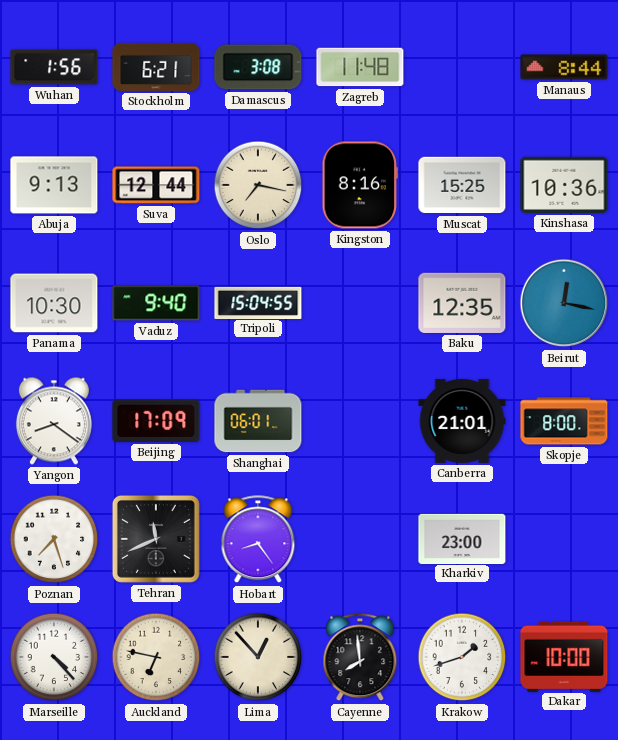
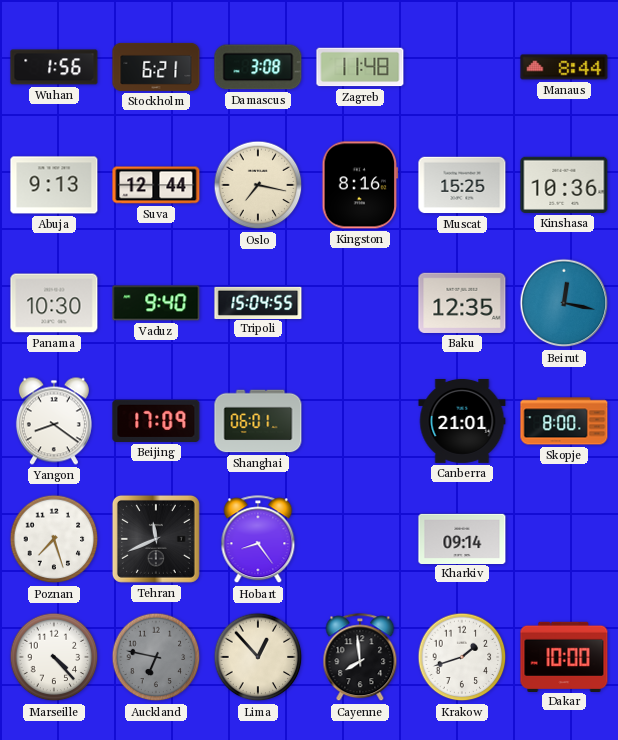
Kharkiv: 23:00 -> 09:14 (462, 538)
Auckland dial: cream -> grey (156, 657)
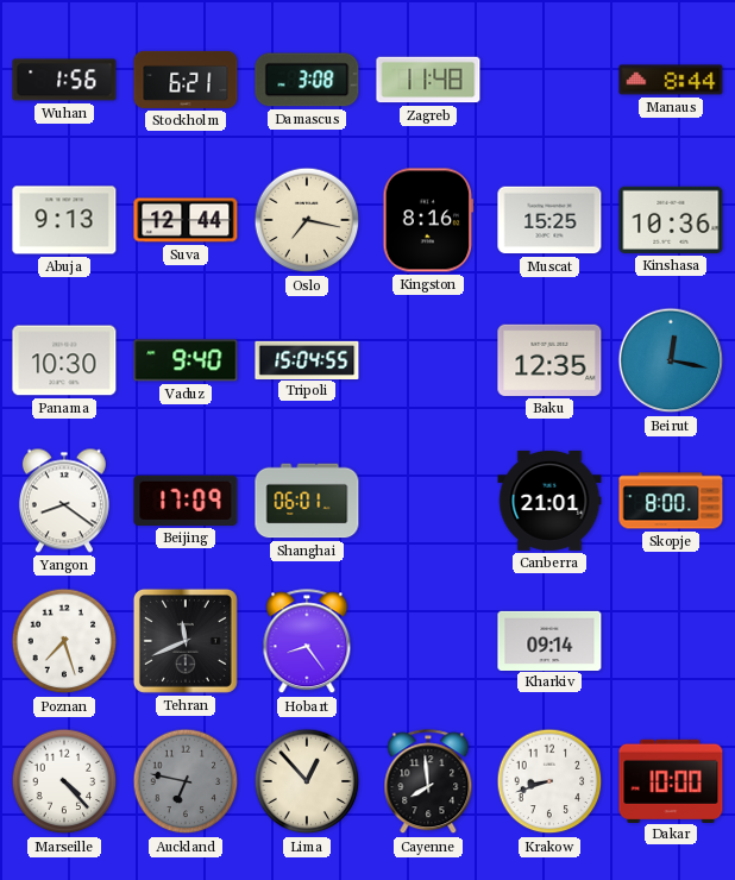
Krakow: 1:42 -> 8:42 (549, 781)
